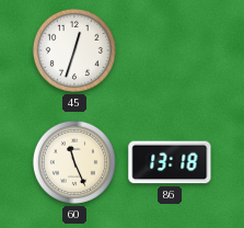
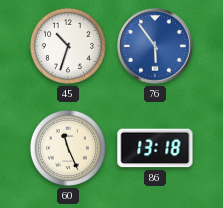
45: 12:33 -> 10:33 (68, 46)
76: none -> 5:54 (155, 46)
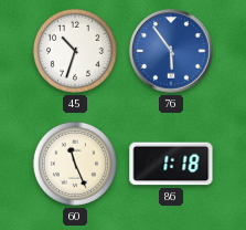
86: 13:18 -> 1:18 (171, 164)
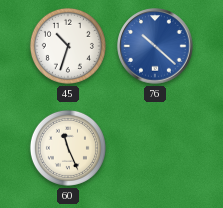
76: 5:54 -> 10:22 (155, 46)
86: 1:18 -> none (171, 164)
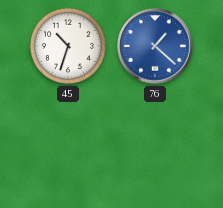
76: 10:22 -> 1:22 (155, 46)
60: 11:26 -> none (68, 148)
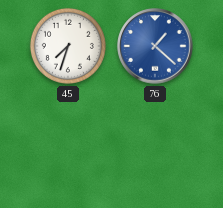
45: 10:33 -> 7:33 (68, 46)
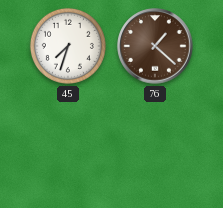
76 dial: blue -> brown (155, 46)
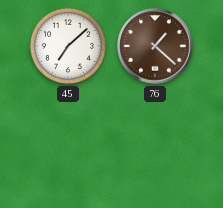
45: 7:33 -> 7:08 (68, 46)
